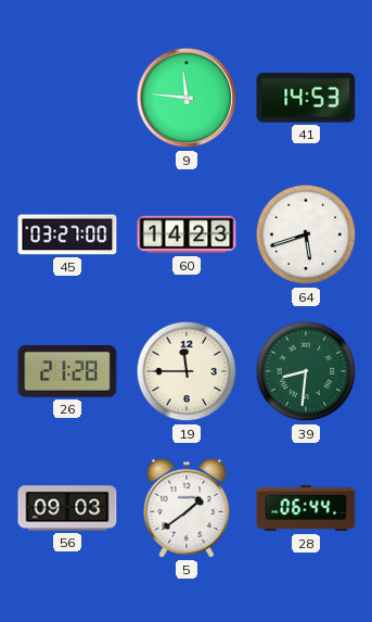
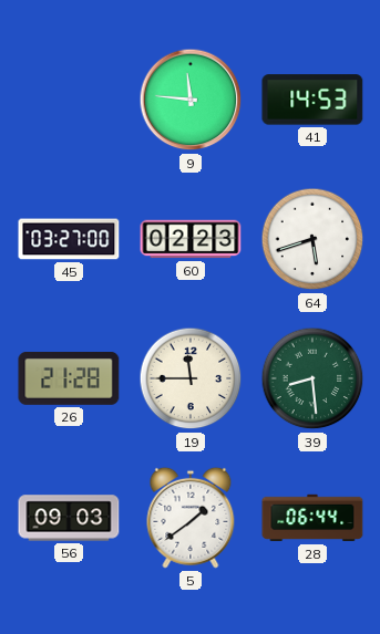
60: 14:23 -> 02:23 (191, 239)
39: 8:31 -> 8:29 (312, 378)
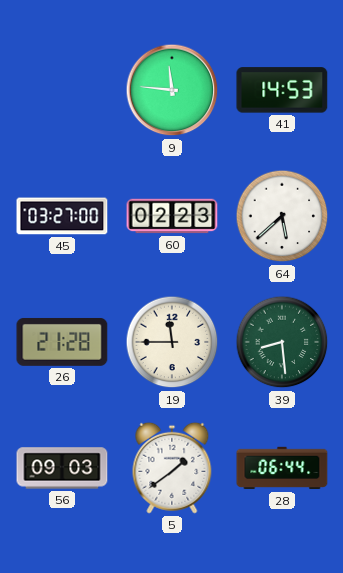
64: 5:42 -> 5:38 (282, 216)
